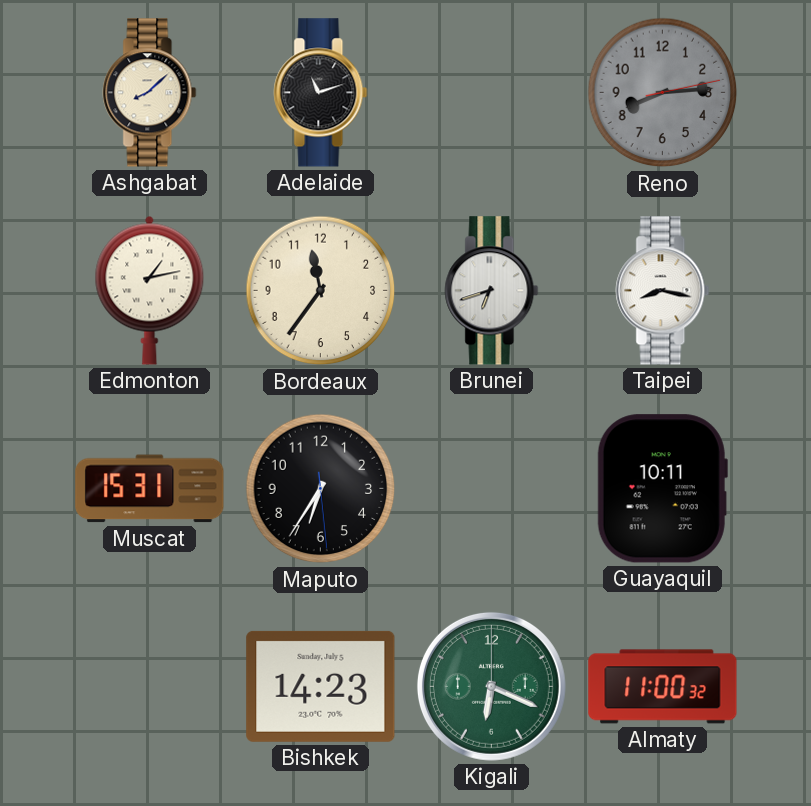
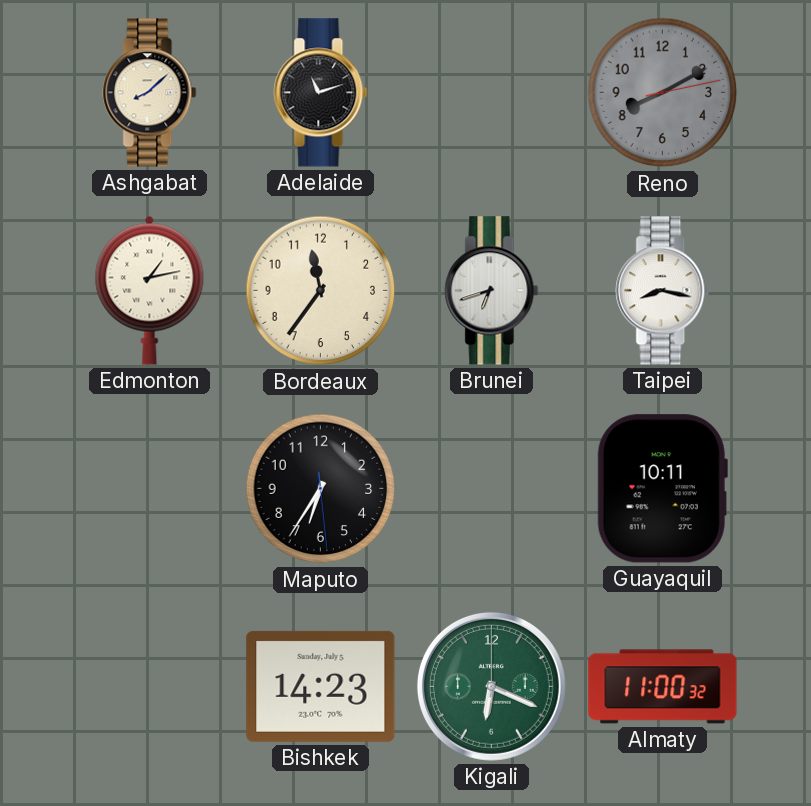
Reno: 8:14 -> 8:10 (663, 93)
Muscat: 15:31 -> none (150, 489)
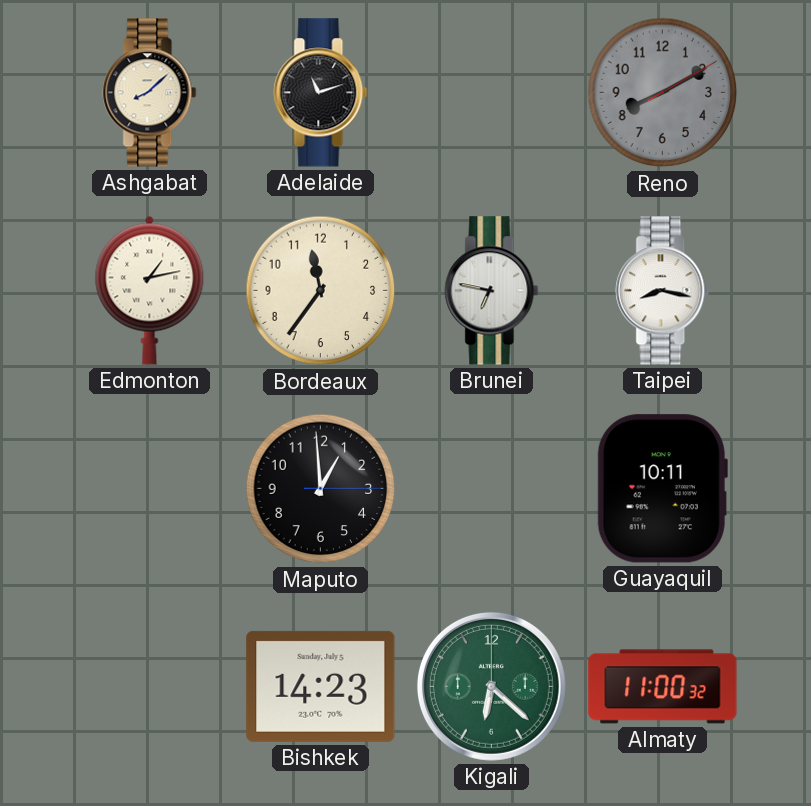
Reno: 8:10:13 -> 8:10:10 (663, 93)
Brunei: 6:42 -> 6:47 (492, 291)
Maputo: 6:35 -> 12:59 (321, 489)
Kigali: 6:19 -> 6:22 (491, 686)
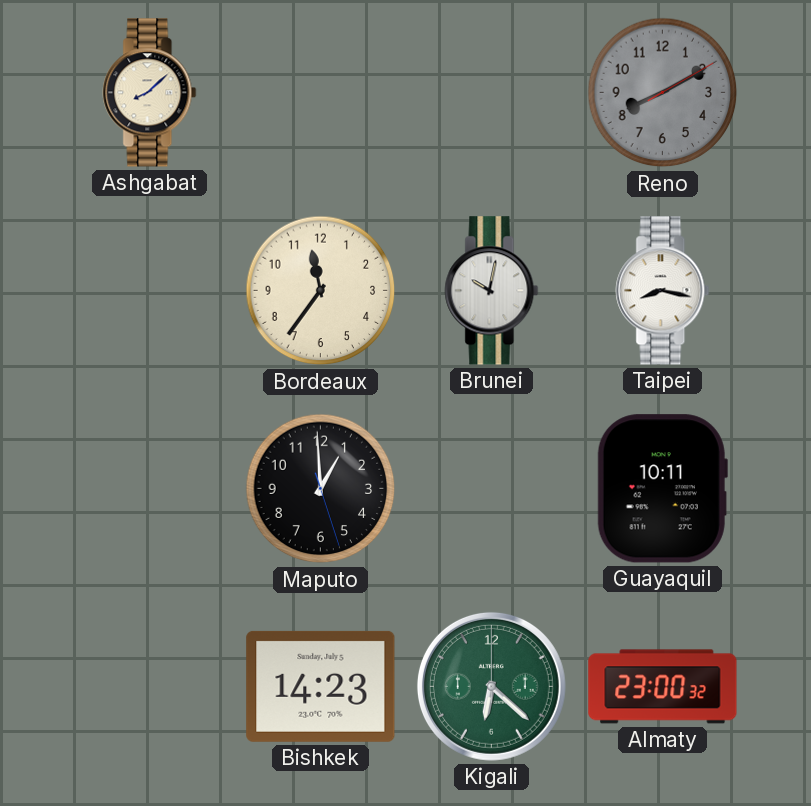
Adelaide: 11:12 -> none (321, 93)
Edmonton: 1:13 -> none (150, 290)
Brunei: 6:47 -> 10:02 (492, 291)
Maputo: 12:59:15 -> 12:59:27 (321, 489)
Almaty: 11:00 -> 23:00 (663, 687)
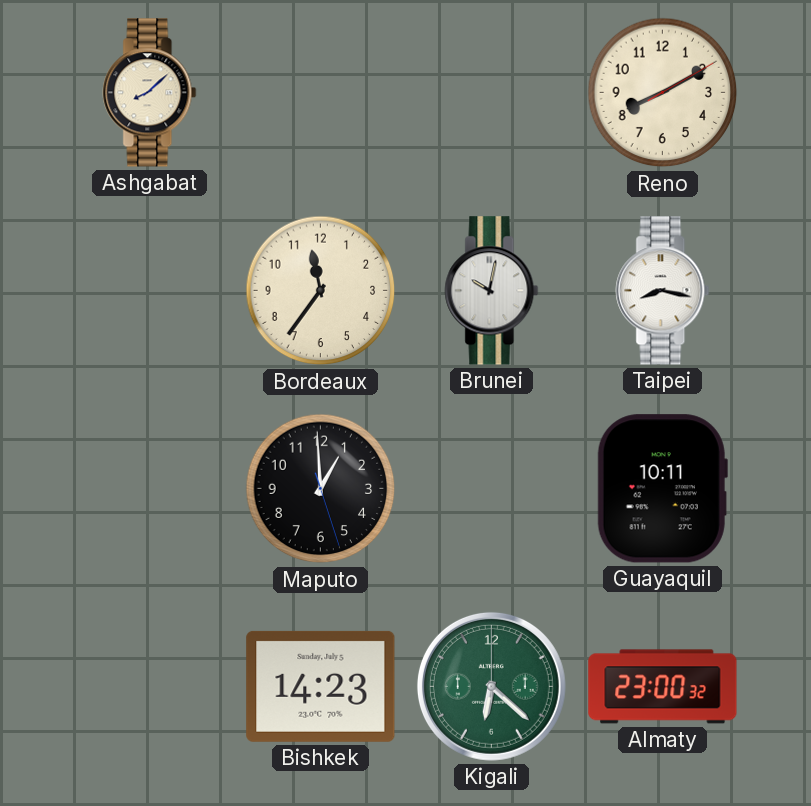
Reno dial: grey -> cream (663, 93)
